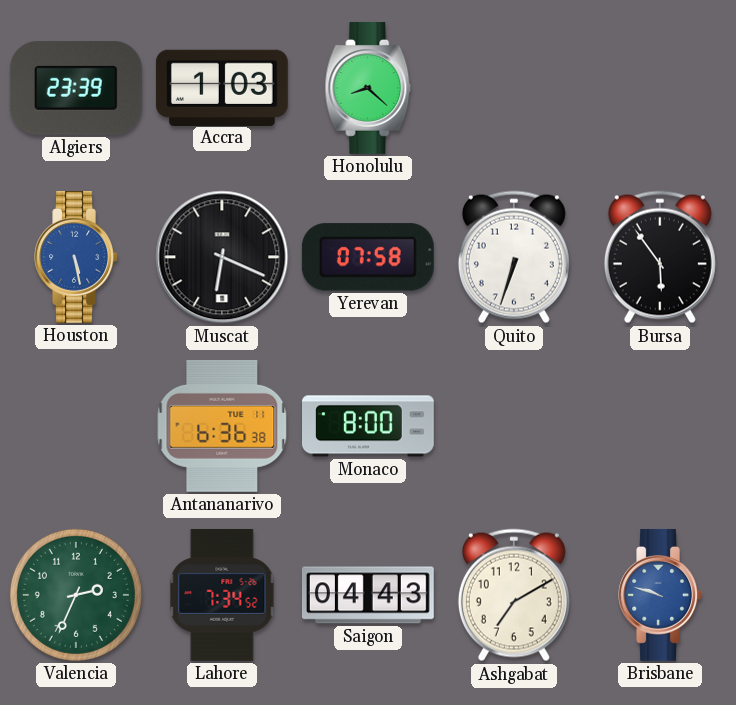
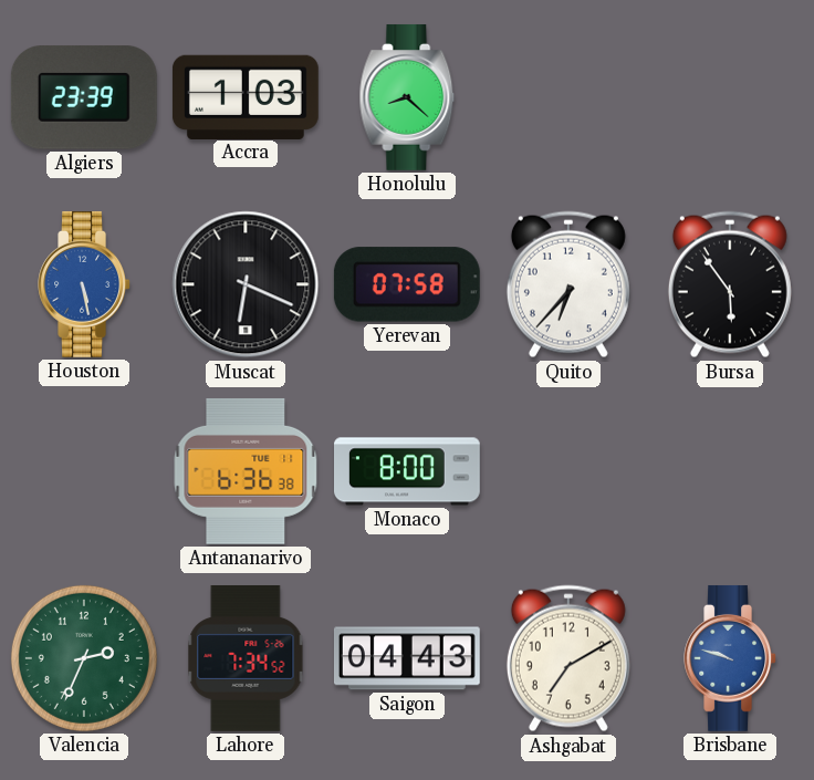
Quito: 6:33 -> 6:37 (568, 284)
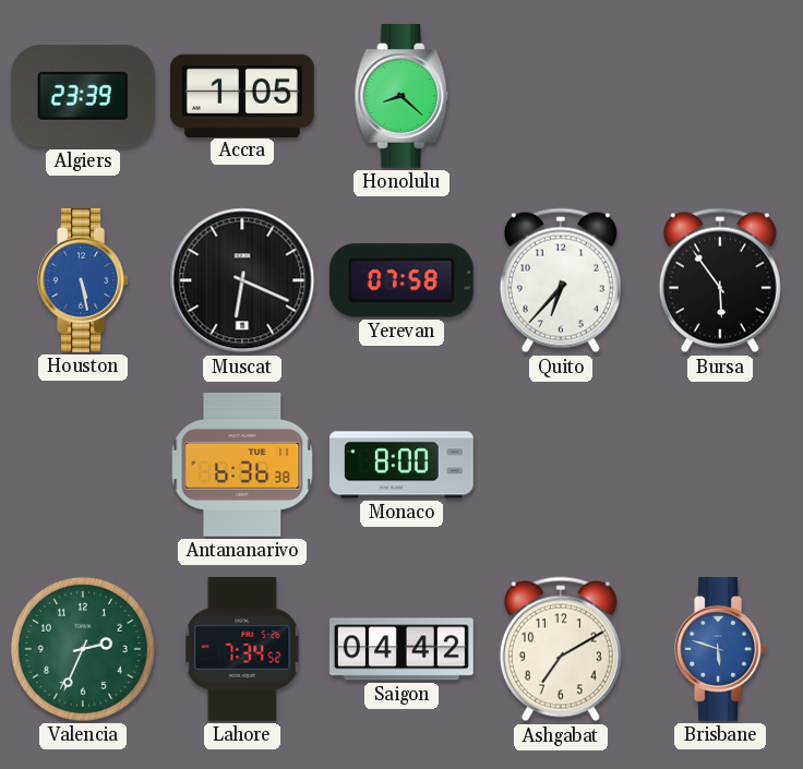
Accra: 1:03 -> 1:05 (242, 95)
Saigon: 04:43 -> 04:42 (401, 649)
Brisbane: 9:48 -> 5:48 (720, 649)
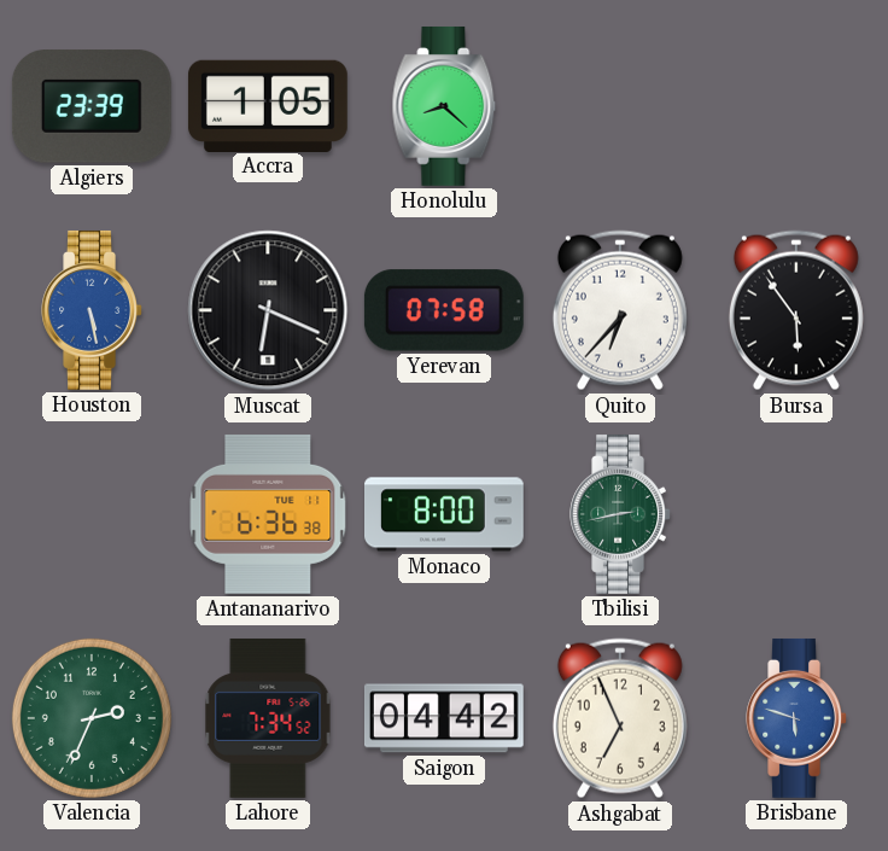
Tbilisi: none -> 2:43 (620, 514)
Ashgabat: 7:10 -> 6:56 (620, 718)
